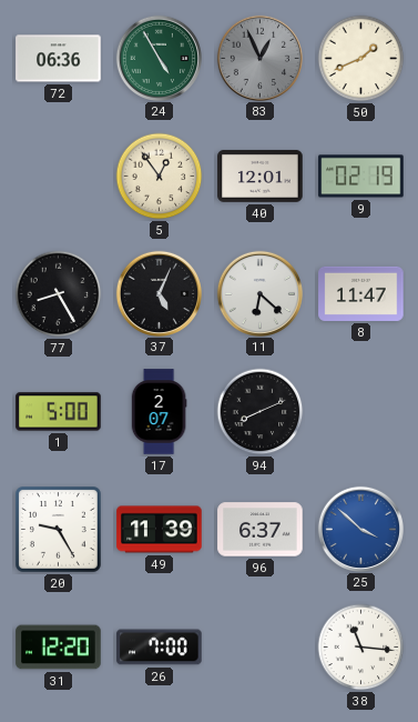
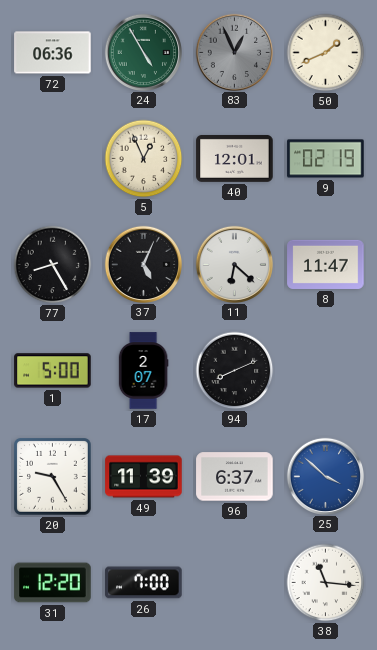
5: 12:54 -> 12:56 (144, 159)
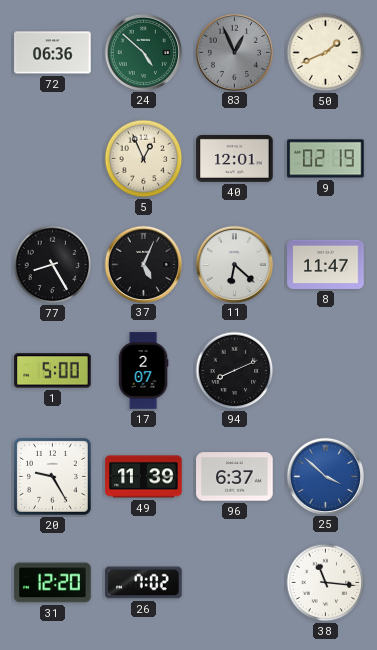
24: 4:55 -> 4:52 (143, 52)
26: 7:00 -> 7:02 (144, 583)
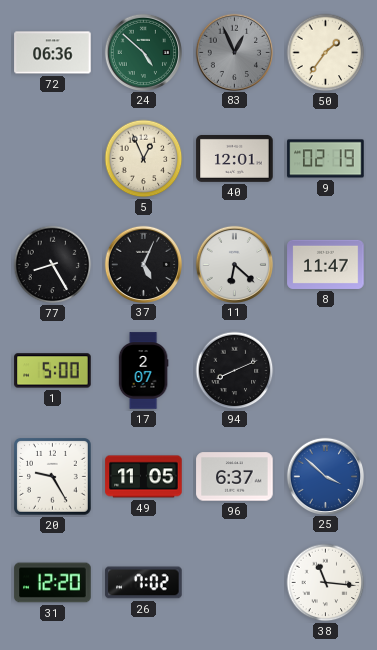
50: 1:41 -> 1:36 (326, 53)
49: 11:39 -> 11:05 (144, 477)
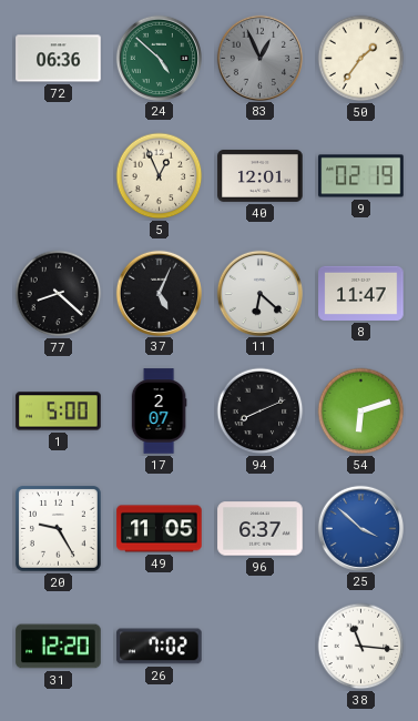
77: 8:25 -> 8:22 (59, 294)
54: none -> 6:12 (361, 412)
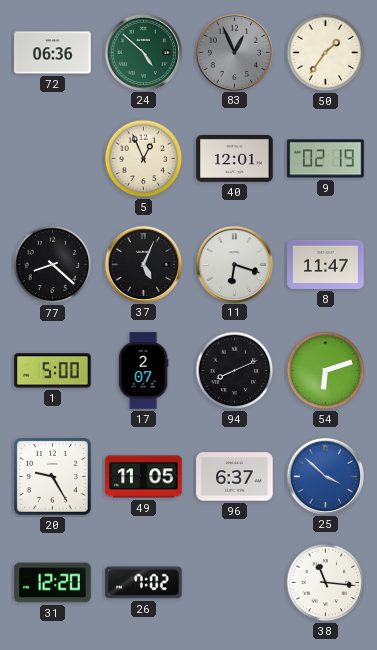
11: 6:22 -> 6:18 (234, 264)
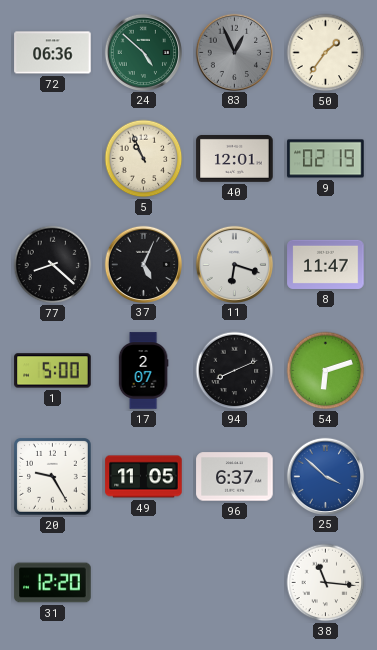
5: 12:56 -> 10:56 (144, 159)
26: 7:02 -> none (144, 583)
